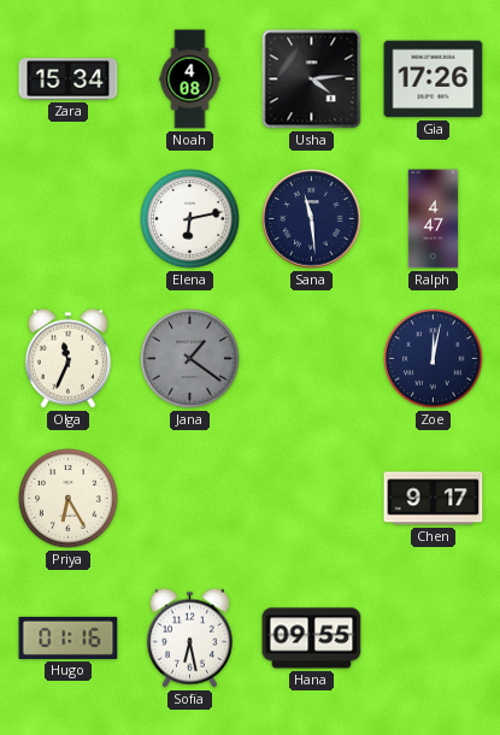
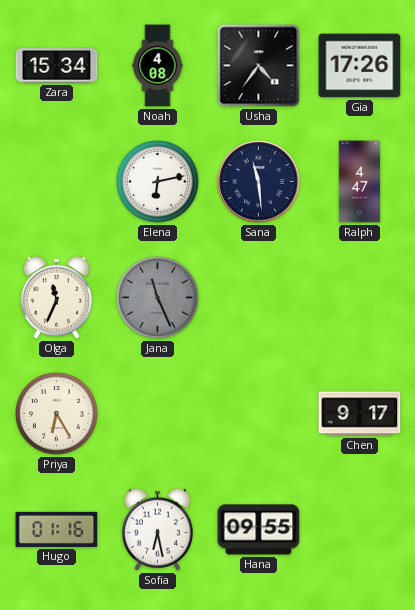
Usha: 4:14 -> 4:36 (259, 66)
Jana: 1:21 -> 11:26 (158, 298)
Zoe: 12:02 -> none (434, 359)
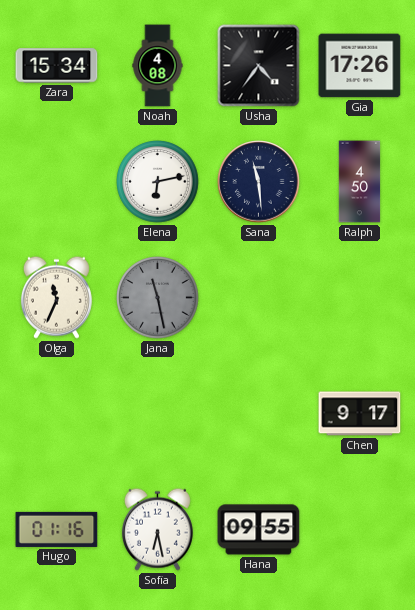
Ralph: 4:47 -> 4:50 (360, 182)
Jana: 11:26 -> 11:28 (158, 298)
Priya: 6:25 -> none (57, 414)
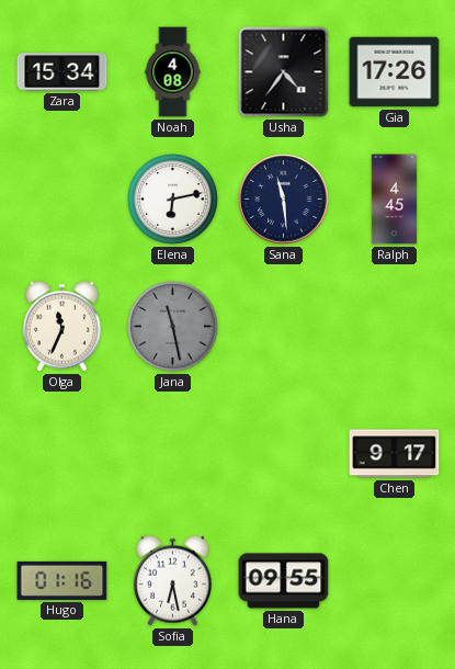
Ralph: 4:50 -> 4:45 (395, 200)
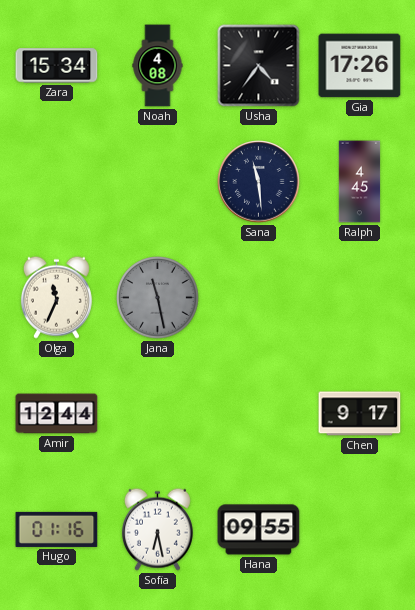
Elena: 6:13 -> none (173, 200)
Amir: none -> 12:44 (57, 414)
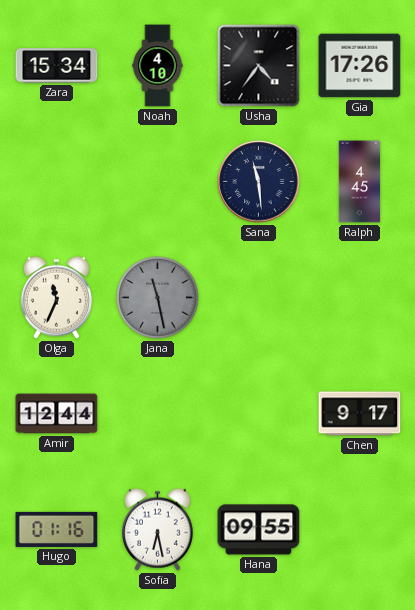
Noah: 4:08 -> 4:10 (158, 66)
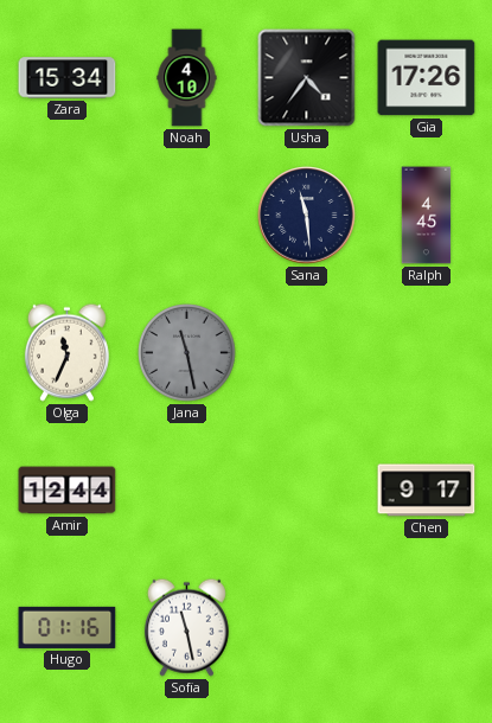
Sofia: 6:28 -> 11:28 (186, 627)
Hana: 09:55 -> none (259, 530)
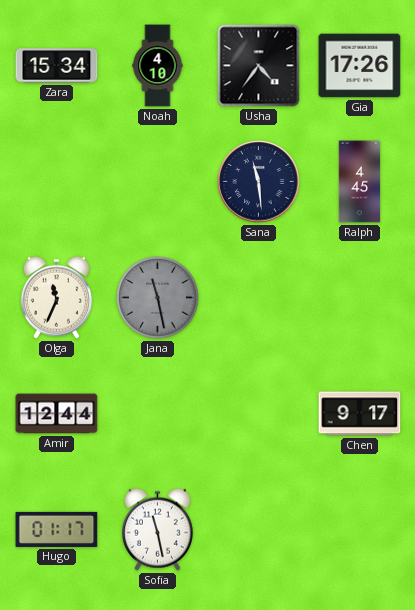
Hugo: 01:16 -> 01:17 (57, 529)
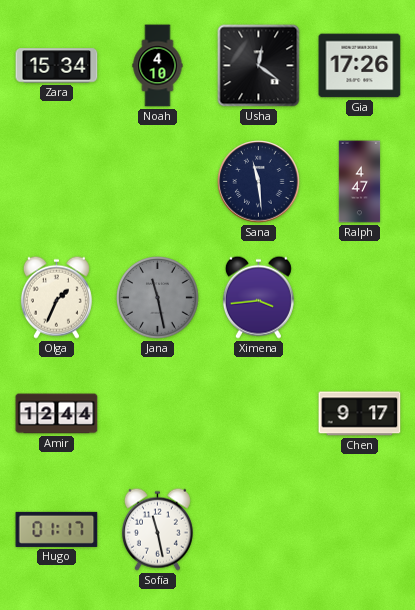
Usha: 4:36 -> 12:21 (259, 66)
Ralph: 4:45 -> 4:47 (360, 182)
Olga: 11:34 -> 1:34 (56, 297)
Ximena: none -> 3:44 (258, 297)
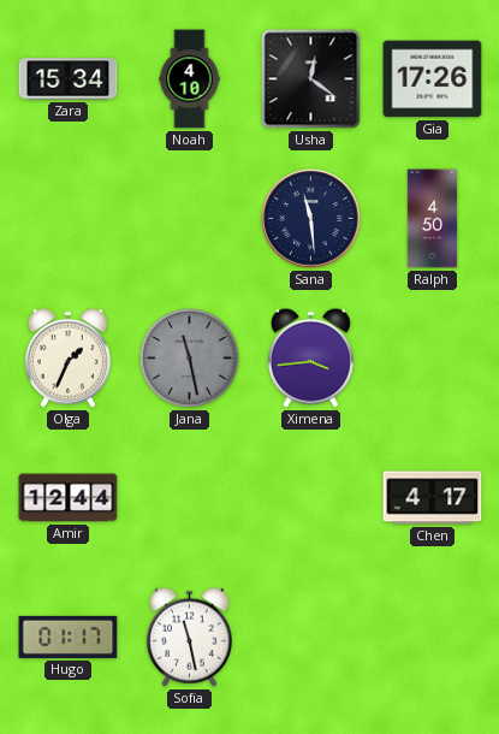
Ralph: 4:47 -> 4:50 (433, 219)
Chen: 9:17 -> 4:17 (433, 498)
